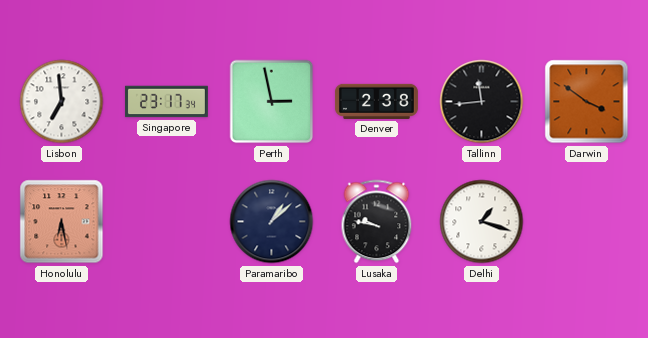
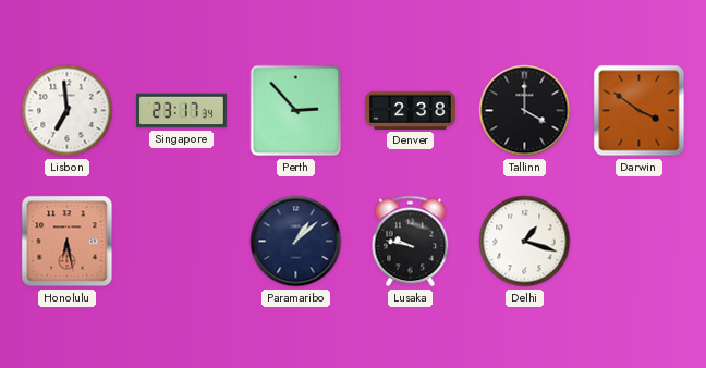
Perth: 2:58 -> 2:53 (296, 111)
Tallinn: 11:44 -> 4:00 (525, 111)
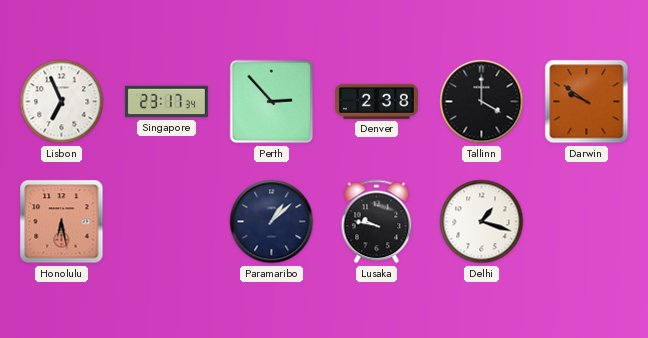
Lisbon: 6:59 -> 6:56 (62, 102)
Darwin: 3:51 -> 9:51 (587, 102)
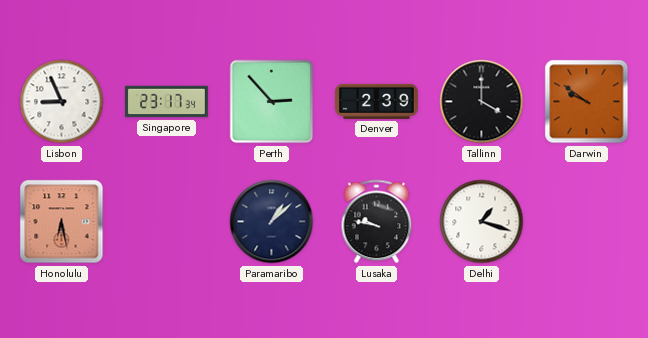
Lisbon: 6:56 -> 8:56 (62, 102)
Denver: 2:38 -> 2:39 (376, 101)
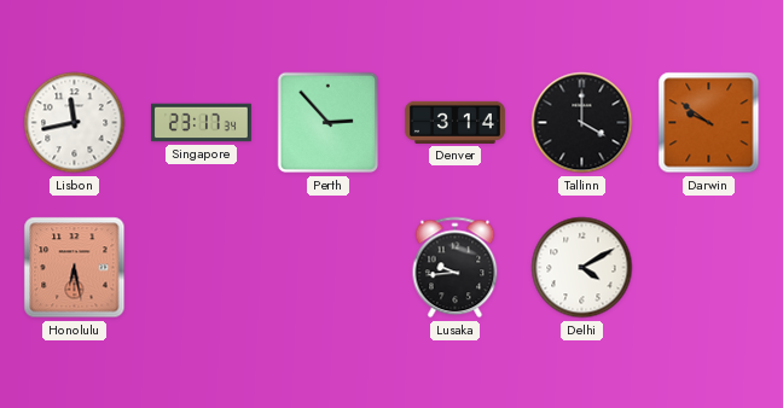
Lisbon: 8:56 -> 11:43 (75, 123)
Denver: 2:39 -> 3:14 (454, 122)
Paramaribo: 1:08 -> none (272, 222)
Lusaka: 9:47 -> 9:44 (456, 268)
Delhi: 1:18 -> 4:10 (582, 268)
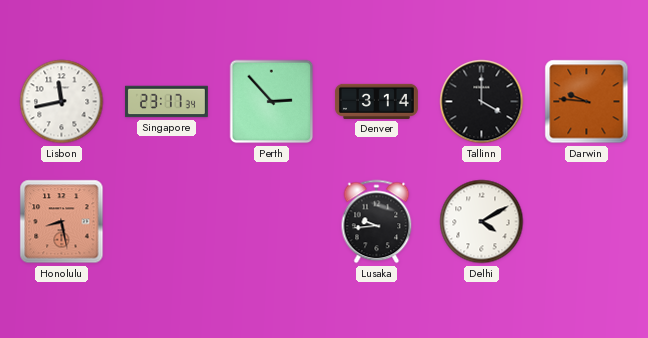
Darwin: 9:51 -> 9:46 (587, 102)
Honolulu: 6:28 -> 8:28 (62, 222)
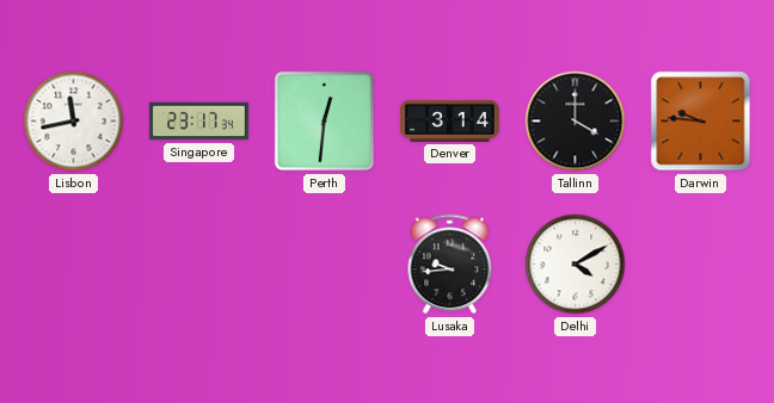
Perth: 2:53 -> 12:31 (325, 122)
Honolulu: 8:28 -> none (62, 222)
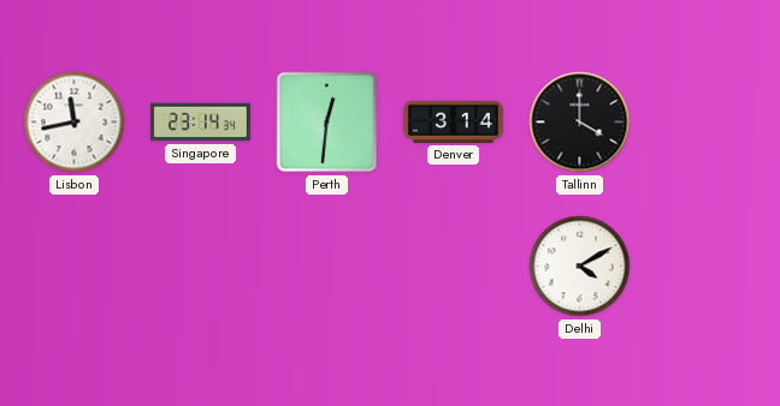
Singapore: 23:17 -> 23:14 (200, 123)
Darwin: 9:46 -> none (701, 122)
Lusaka: 9:44 -> none (450, 265)
